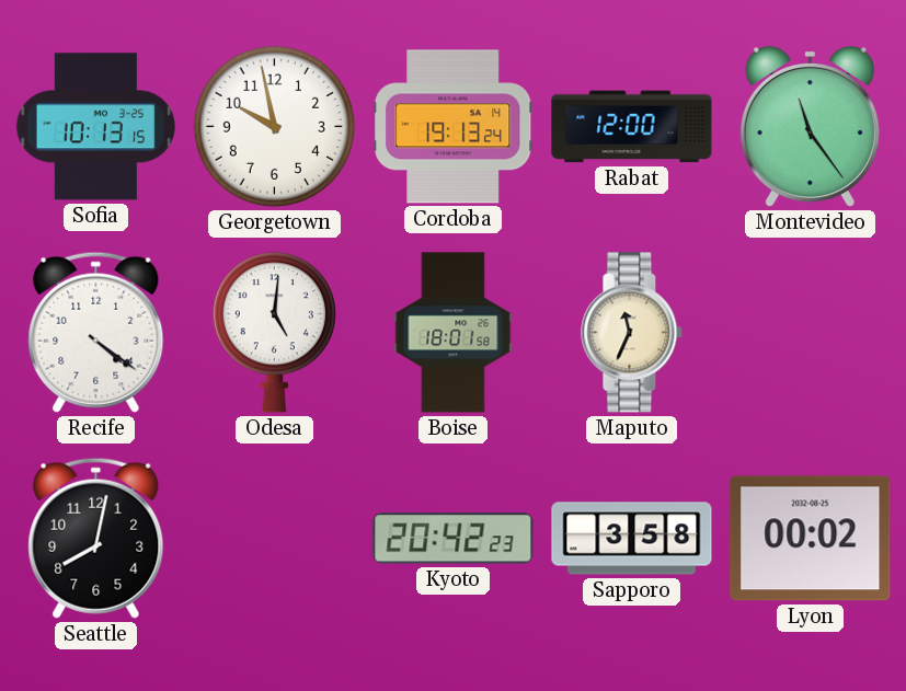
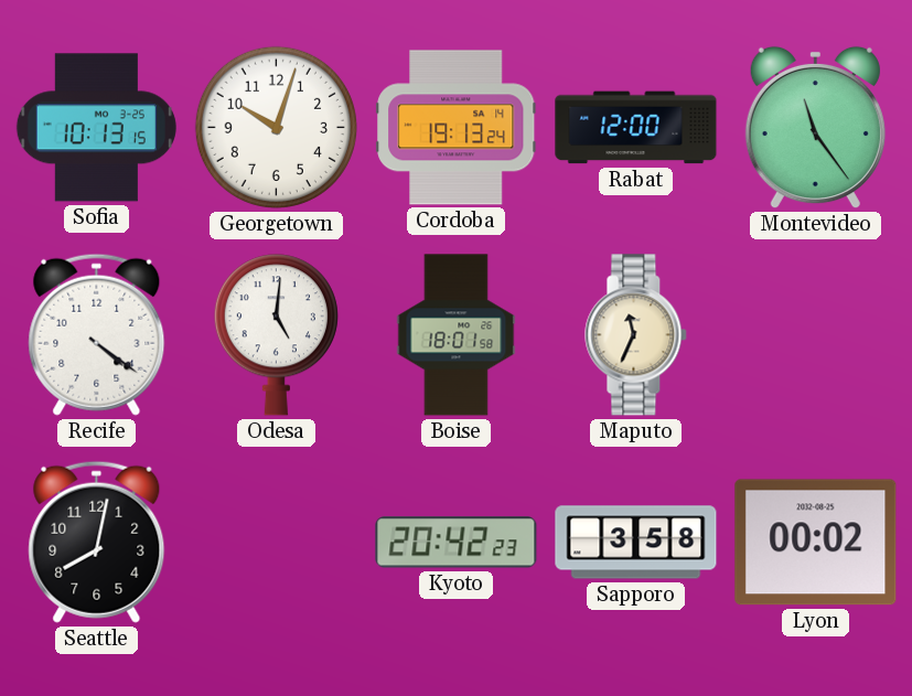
Georgetown: 9:58 -> 10:03 (276, 127)
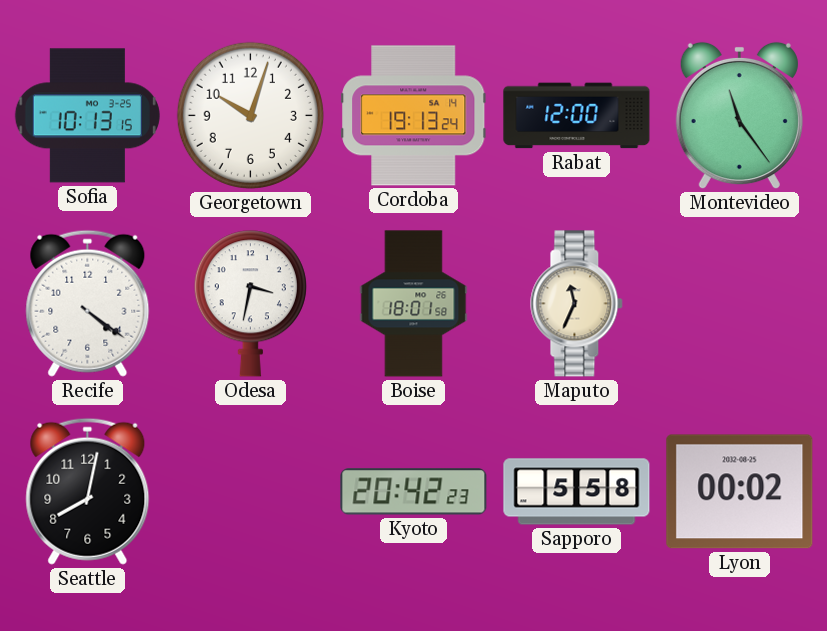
Odesa: 5:01 -> 3:32 (250, 304)
Sapporo: 3:58 -> 5:58 (577, 492)
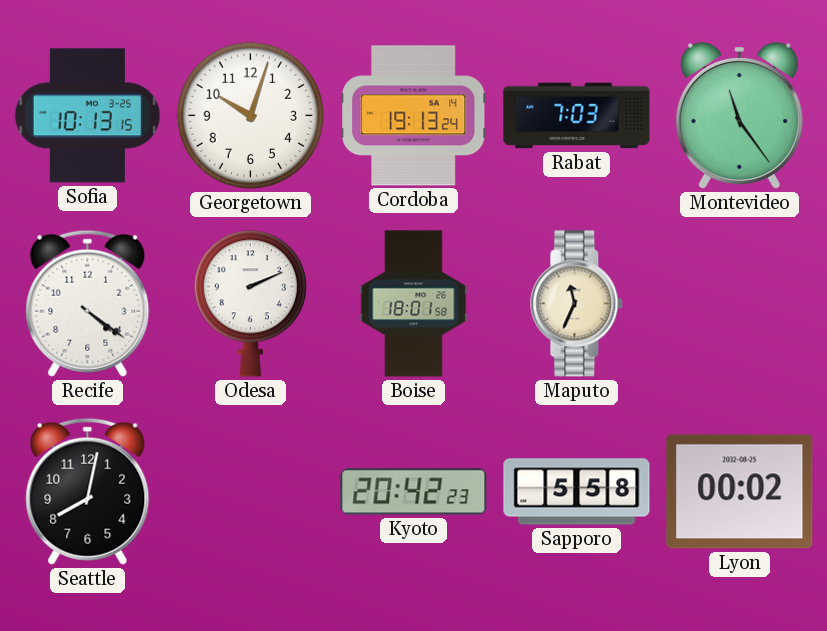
Rabat: 12:00 -> 7:03 (577, 116)
Odesa: 3:32 -> 2:11 (250, 304)
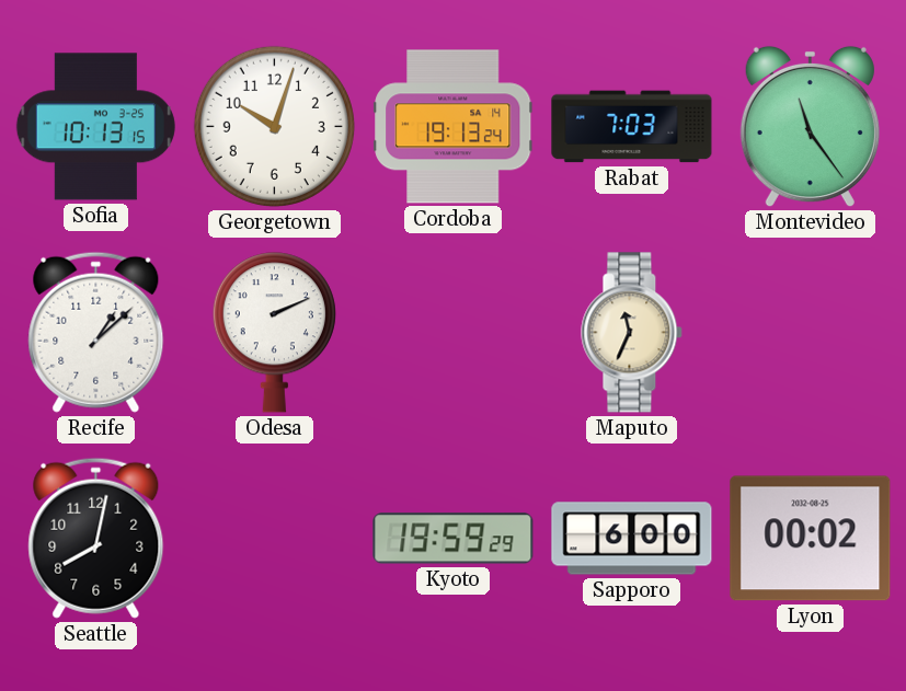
Recife: 4:21 -> 1:08 (96, 332)
Boise: 18:01 -> none (414, 304)
Kyoto: 20:42 -> 19:59 (454, 539)
Sapporo: 5:58 -> 6:00 (632, 539)
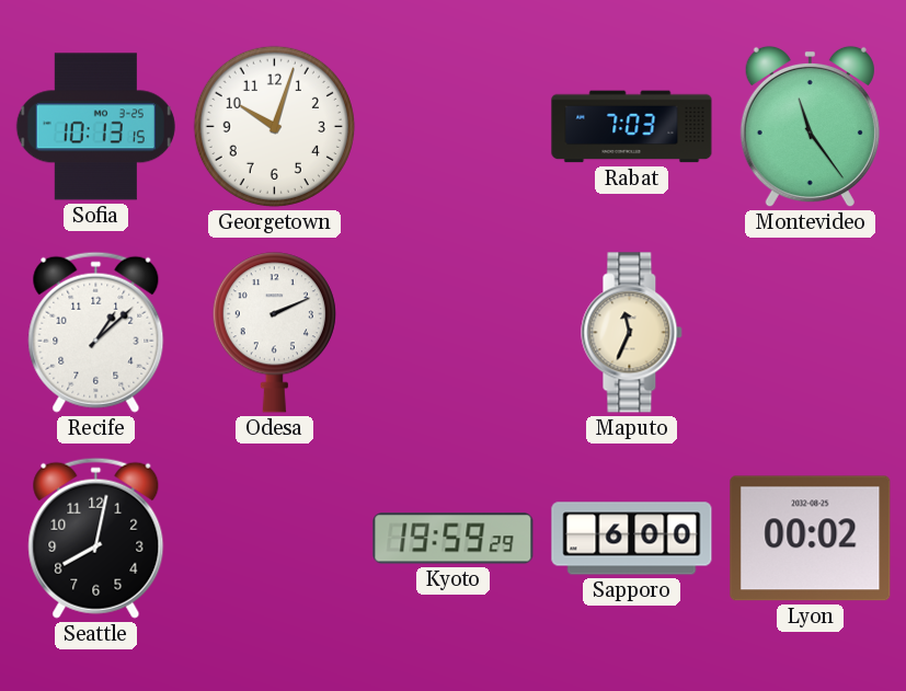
Cordoba: 19:13 -> none (454, 127)
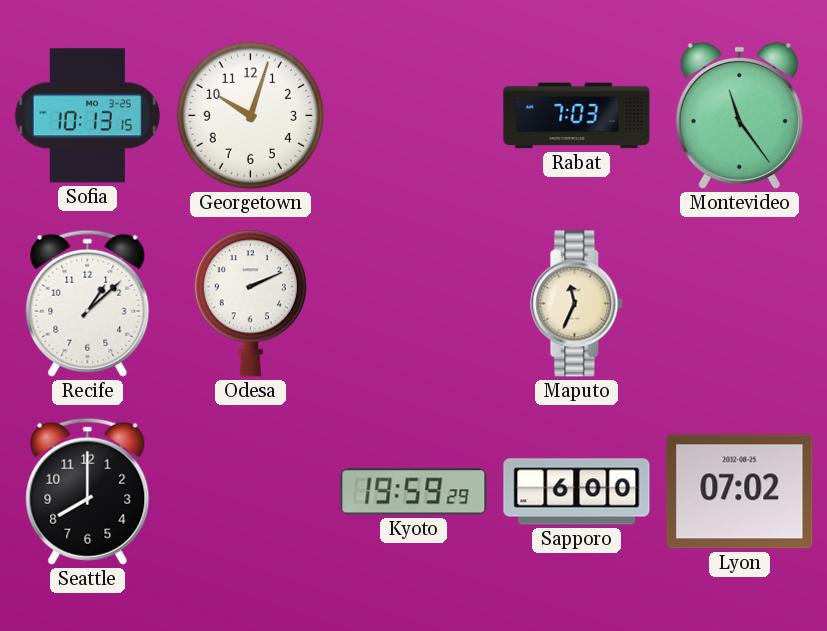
Seattle: 8:02 -> 8:00 (88, 491)
Lyon: 00:02 -> 07:02 (740, 492)
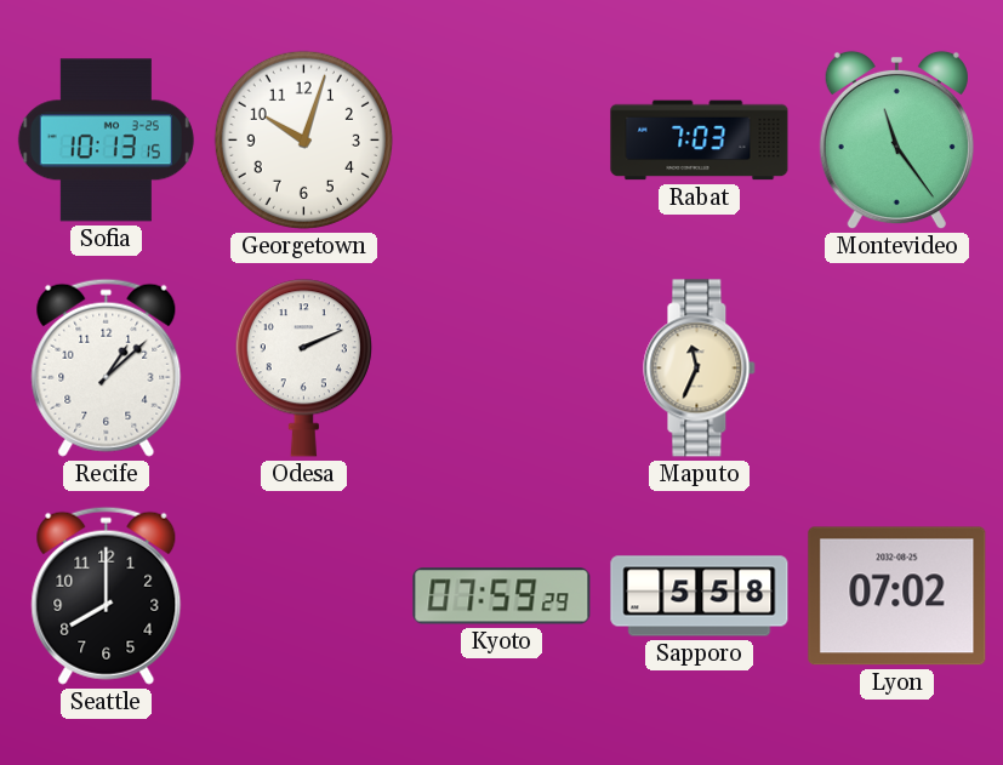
Kyoto: 19:59 -> 07:59 (502, 596)
Sapporo: 6:00 -> 5:58 (700, 596)
